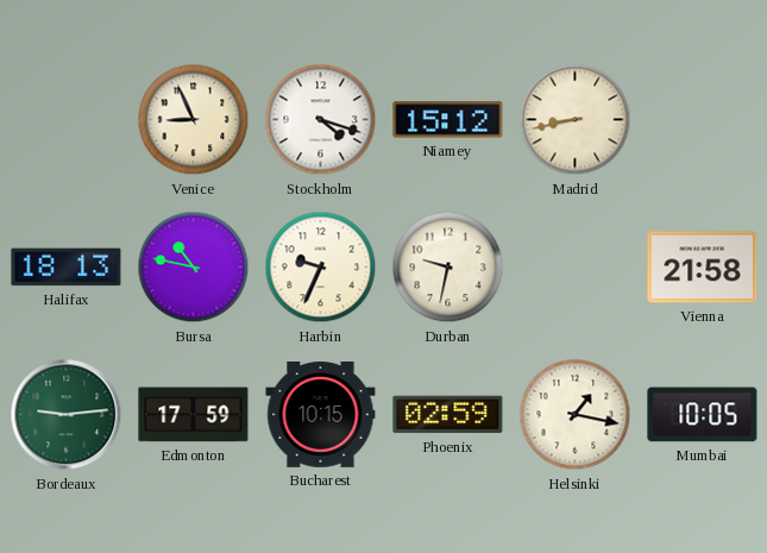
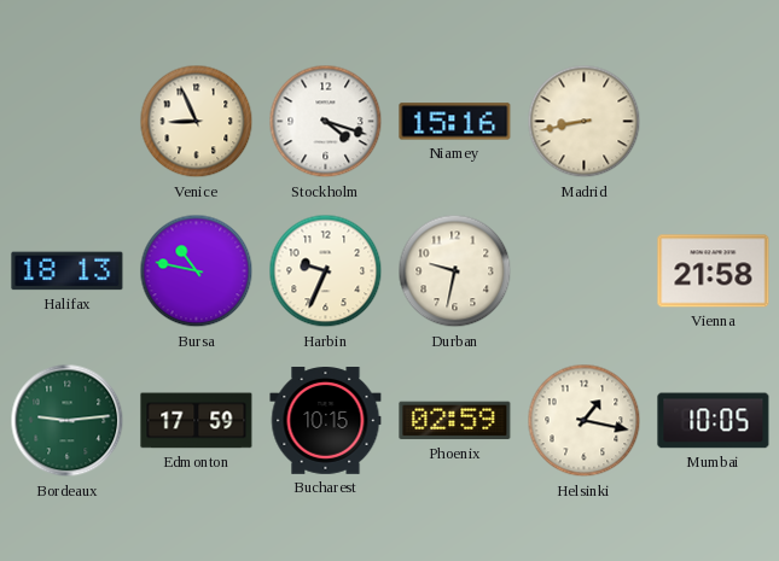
Niamey: 15:12 -> 15:16 (455, 122)
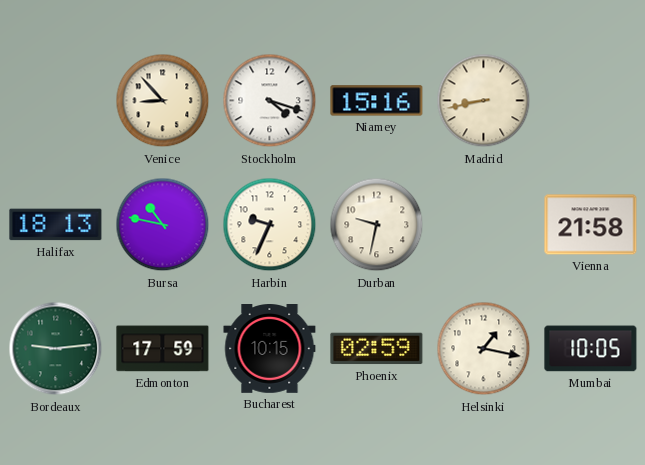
Venice: 8:56 -> 8:53 (163, 101)
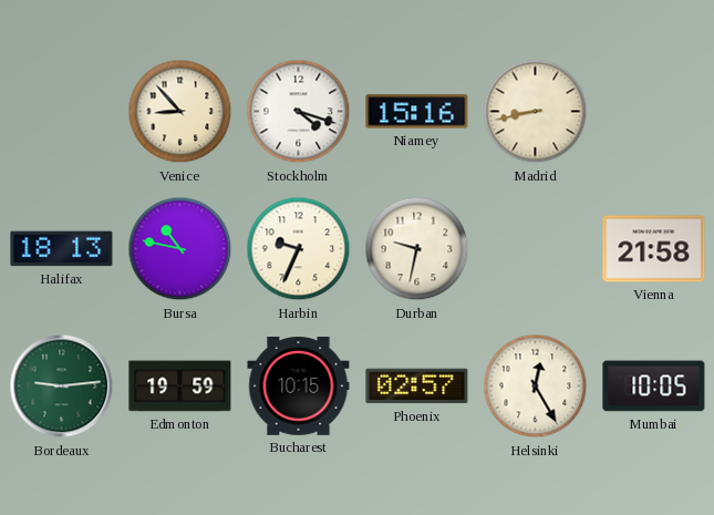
Edmonton: 17:59 -> 19:59 (180, 387)
Phoenix: 02:59 -> 02:57 (417, 387)
Helsinki: 1:17 -> 12:25 (536, 387)
